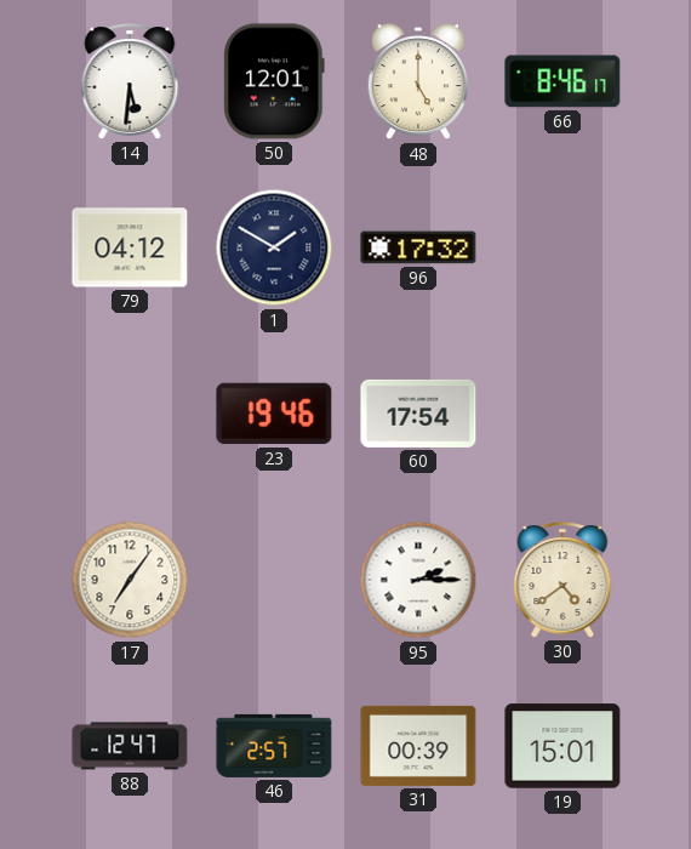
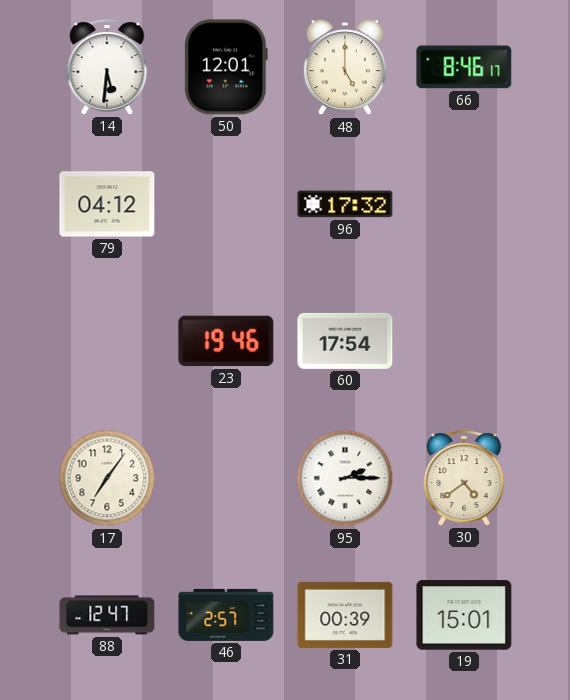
1: 1:50 -> none (274, 247)
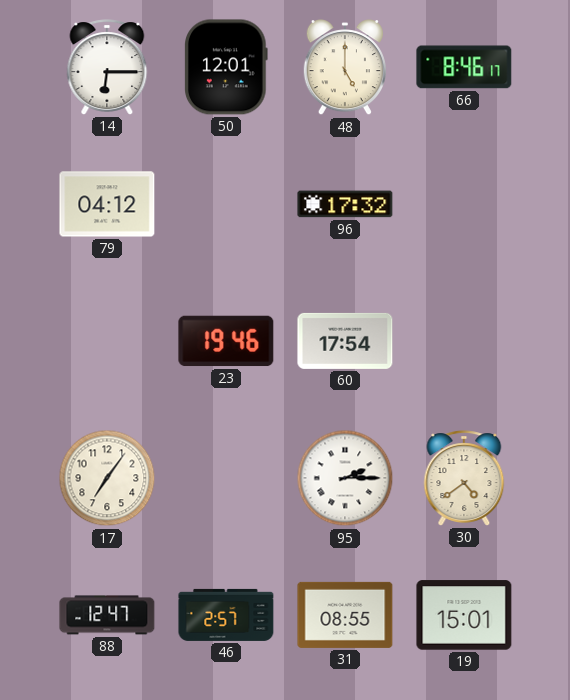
14: 5:31 -> 6:15 (107, 67)
31: 00:39 -> 08:55 (345, 615)
